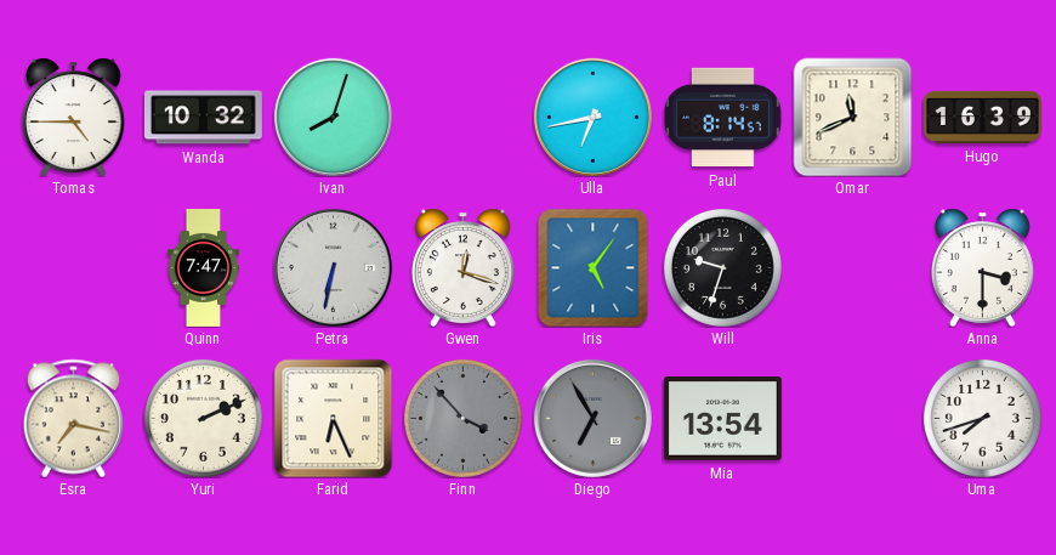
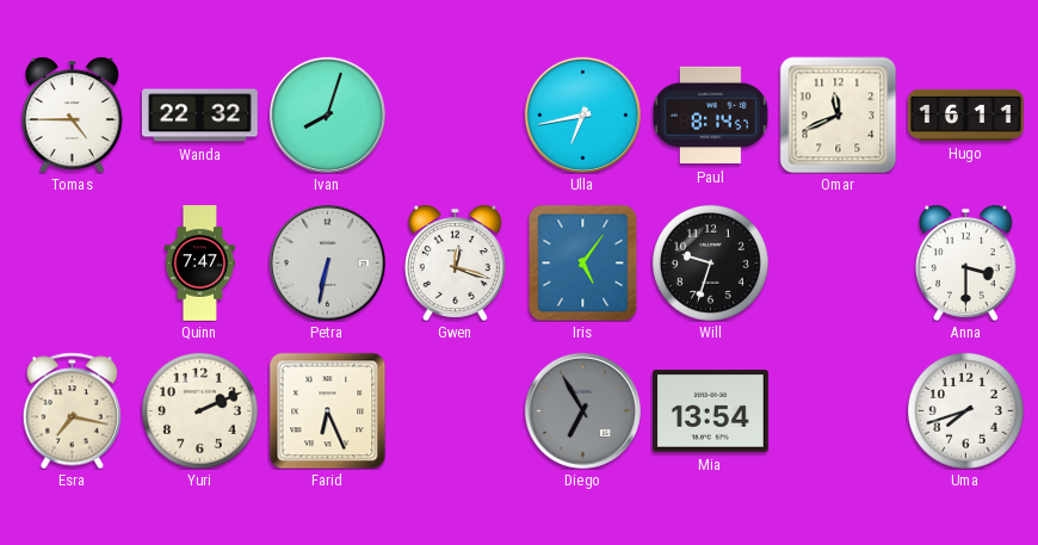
Wanda: 10:32 -> 22:32 (199, 116)
Hugo: 16:39 -> 16:11 (965, 114)
Finn: 3:53 -> none (462, 418)
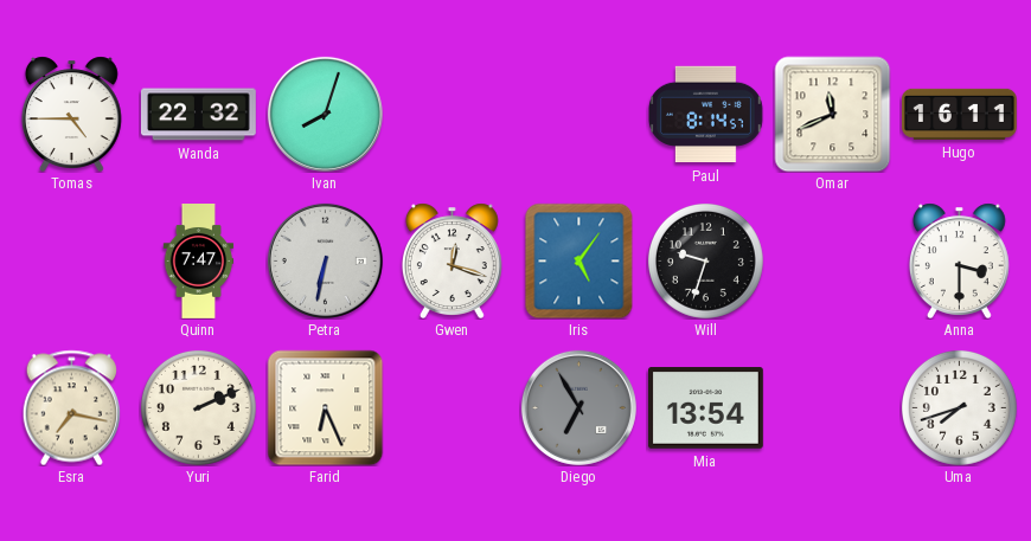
Ulla: 6:43 -> none (582, 114)
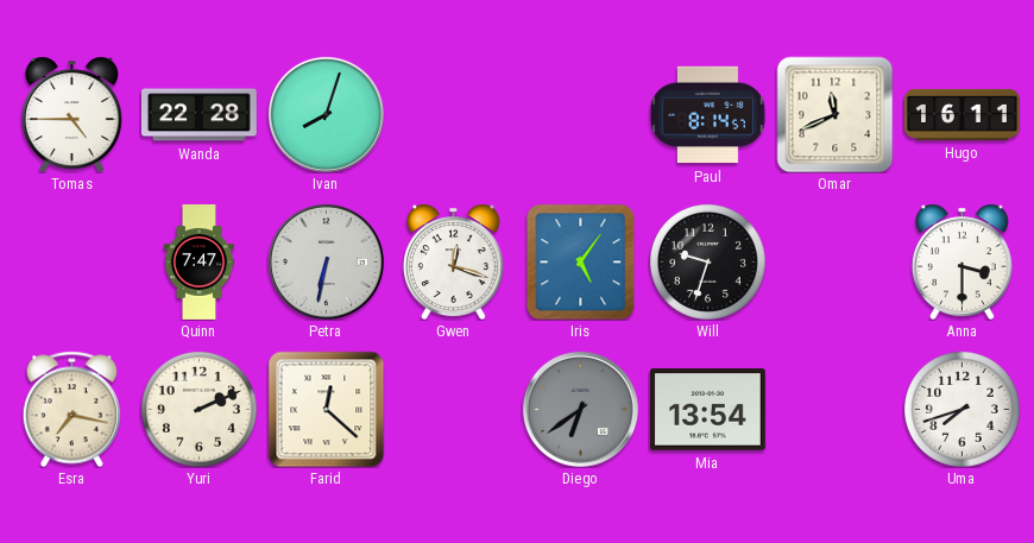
Wanda: 22:32 -> 22:28 (198, 115)
Farid: 6:26 -> 12:22 (326, 409)
Diego: 6:55 -> 6:39 (580, 409)
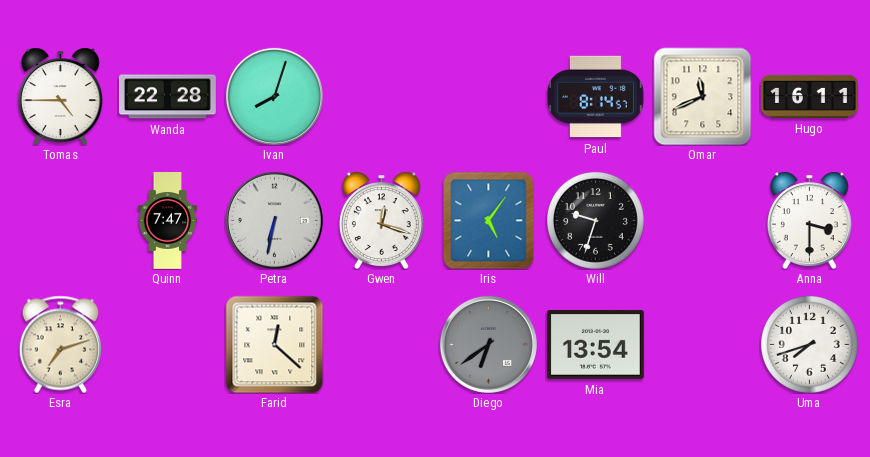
Esra: 7:17 -> 7:12 (60, 344)
Yuri: 2:11 -> none (198, 409)
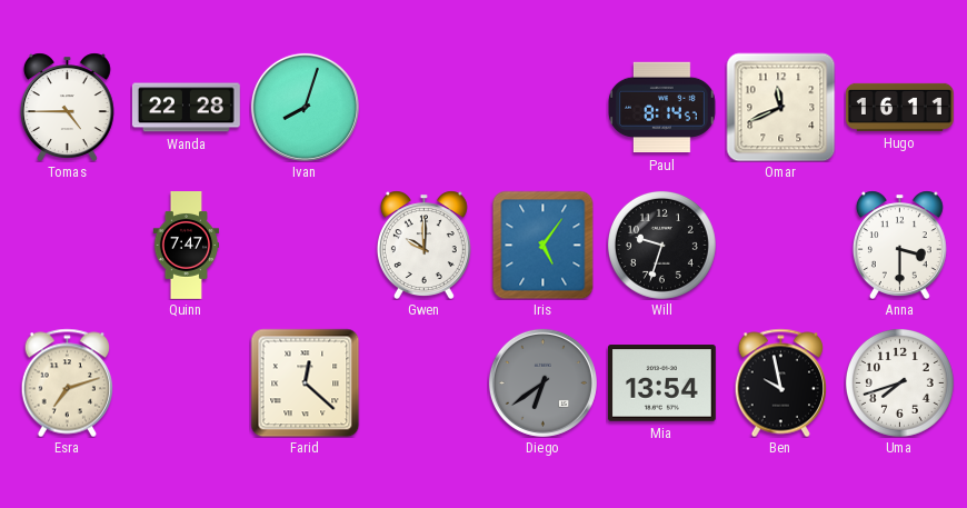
Petra: 6:32 -> none (274, 220)
Gwen: 12:18 -> 10:00 (423, 245)
Ben: none -> 9:58 (780, 382)
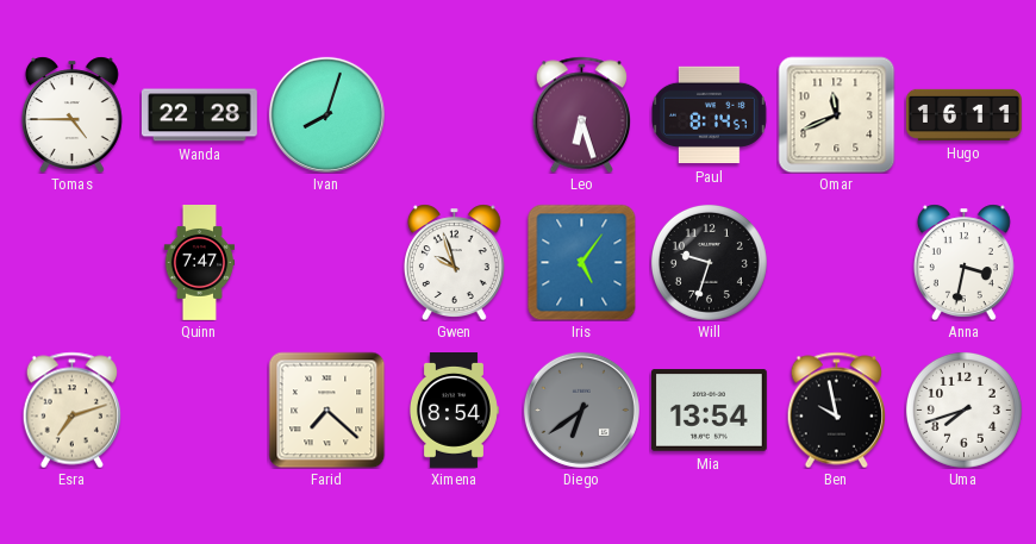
Leo: none -> 6:27 (581, 114)
Gwen: 10:00 -> 9:57 (454, 262)
Anna: 3:30 -> 3:32 (963, 262)
Farid: 12:22 -> 7:22 (326, 409)
Ximena: none -> 8:54 (454, 411)
